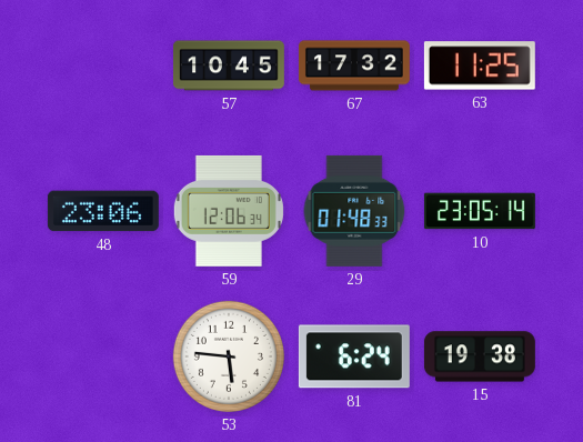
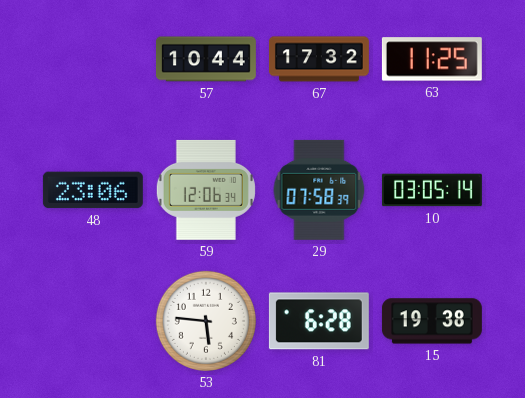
57: 10:45 -> 10:44 (206, 59)
29: 01:48 -> 07:58 (319, 190)
10: 23:05 -> 03:05 (432, 190)
81: 6:24 -> 6:28 (319, 321)
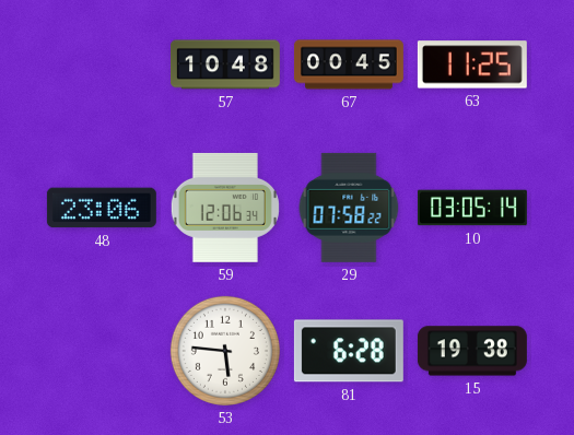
57: 10:44 -> 10:48 (225, 64)
67: 17:32 -> 00:45 (349, 64)
29: 07:58:39 -> 07:58:22 (349, 208)
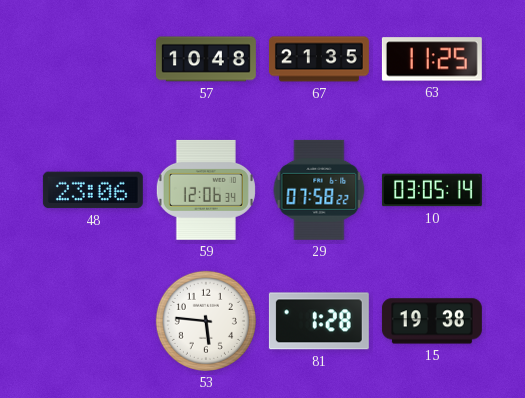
67: 00:45 -> 21:35 (319, 59)
81: 6:28 -> 1:28 (319, 321)
